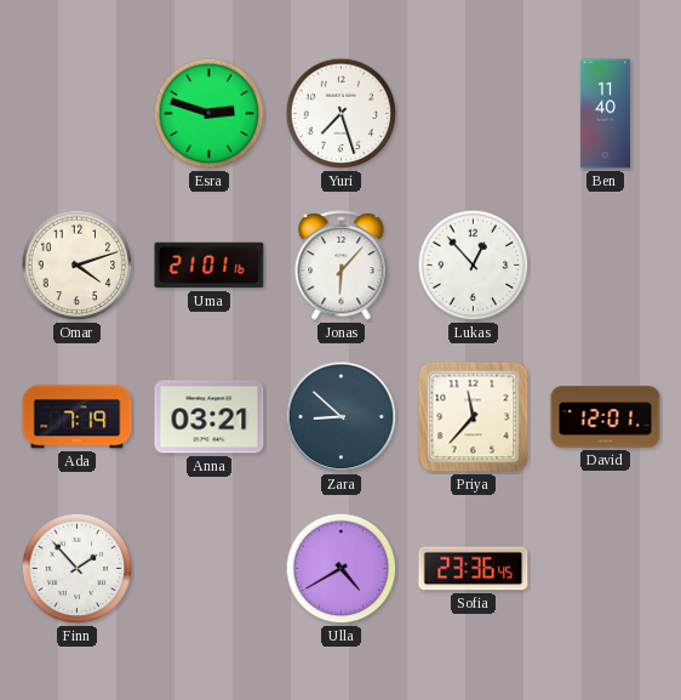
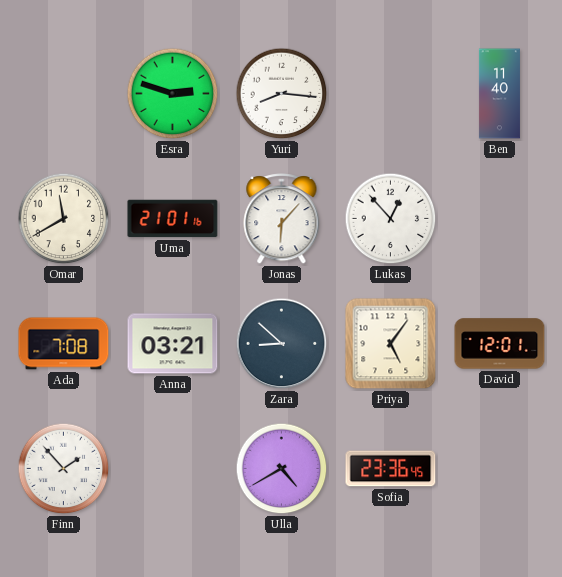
Yuri: 7:27 -> 8:16 (282, 94)
Omar: 4:12 -> 11:40 (64, 219)
Ada: 7:19 -> 7:08 (64, 344)
Priya: 11:37 -> 5:06 (391, 344)
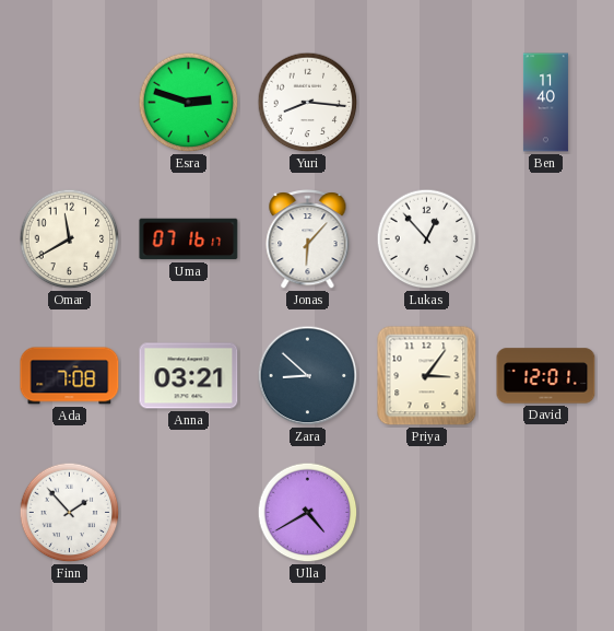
Uma: 21:01 -> 07:16 (189, 239)
Priya: 5:06 -> 3:06 (427, 376)
Sofia: 23:36 -> none (391, 469)
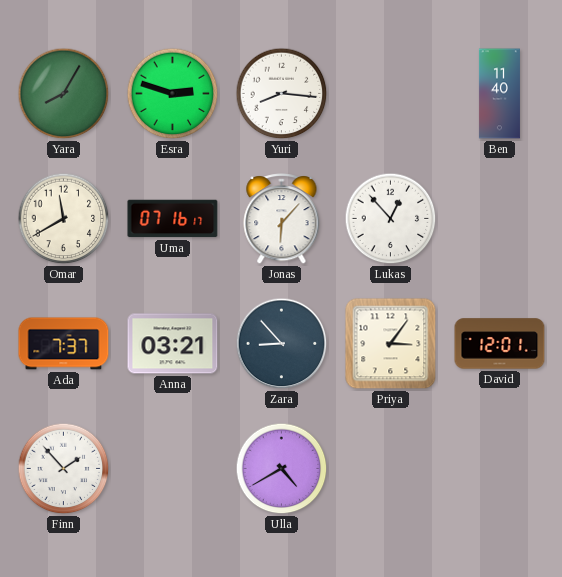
Yara: none -> 8:05 (64, 94)
Ada: 7:08 -> 7:37 (64, 344)
Zara: 8:52 -> 8:53 (282, 344)
